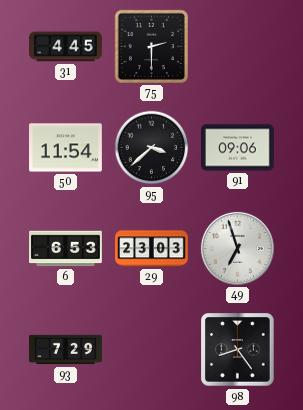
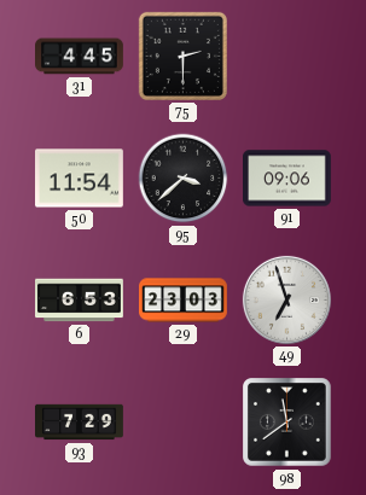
98: 8:24 -> 11:39 (287, 423)
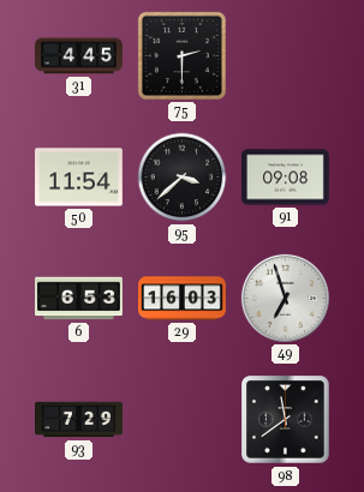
91: 09:06 -> 09:08 (286, 178)
29: 23:03 -> 16:03 (183, 299)
